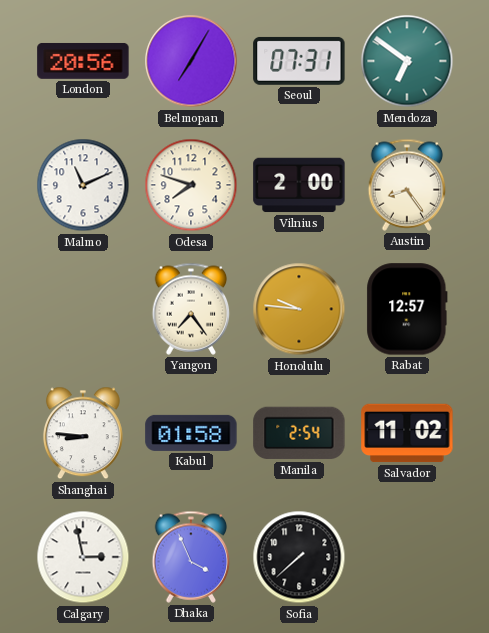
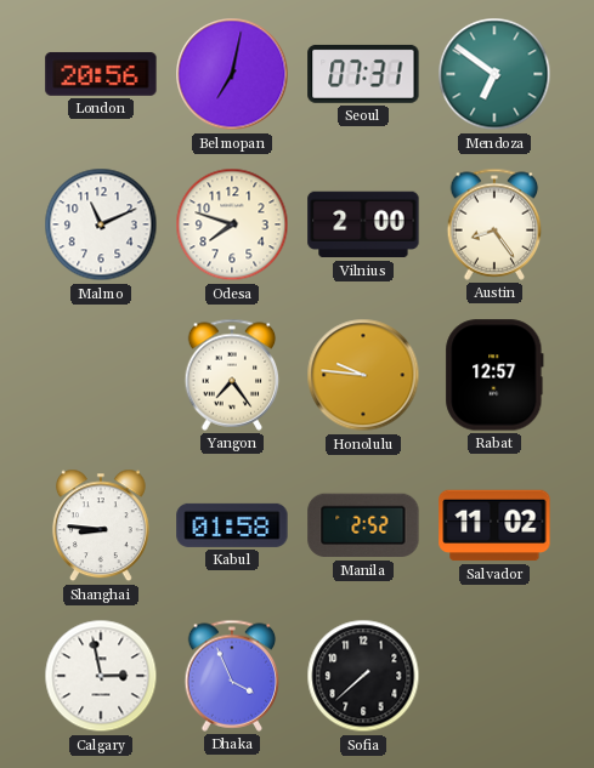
Belmopan: 7:05 -> 7:02 (232, 74)
Manila: 2:54 -> 2:52 (363, 525)
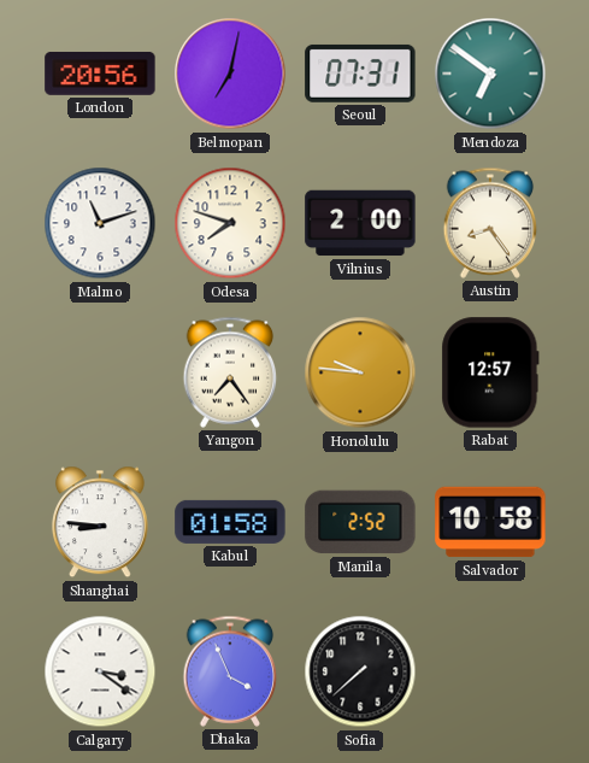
Malmo: 11:11 -> 11:12 (100, 223)
Salvador: 11:02 -> 10:58 (490, 522)
Calgary: 2:58 -> 3:21 (100, 671)
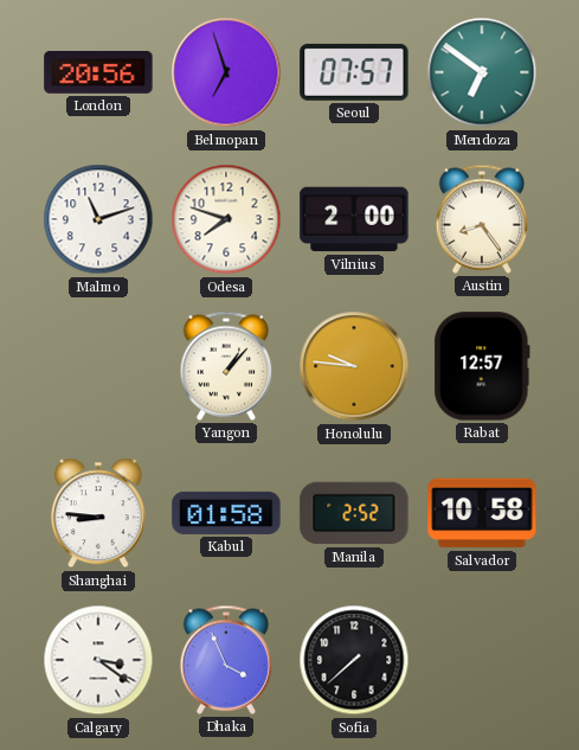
Belmopan: 7:02 -> 6:57 (226, 72)
Seoul: 07:31 -> 07:57 (354, 72)
Yangon: 7:24 -> 1:07 (226, 366)
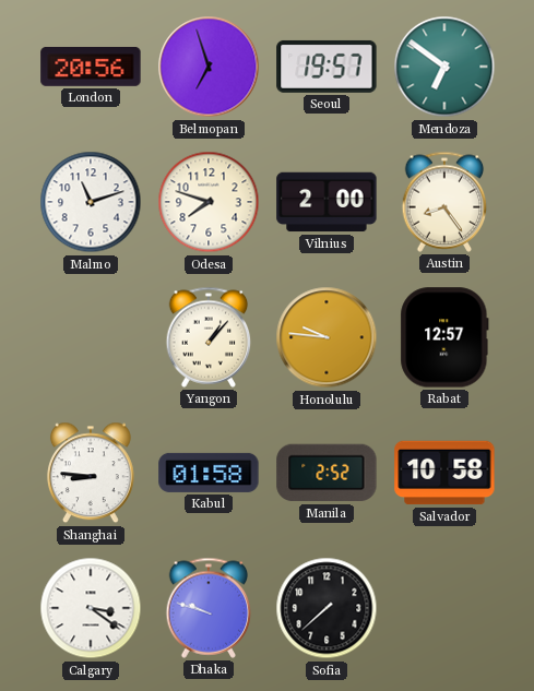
Seoul: 07:57 -> 19:57 (327, 67)
Dhaka: 3:56 -> 9:48 (209, 608)
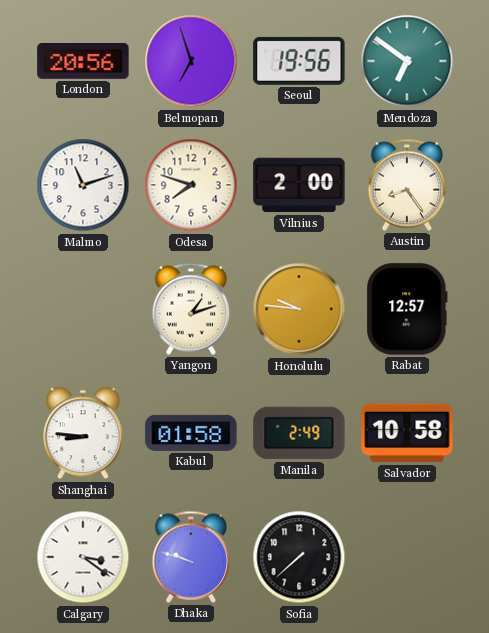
Seoul: 19:57 -> 19:56 (299, 61)
Yangon: 1:07 -> 1:12 (191, 309)
Manila: 2:52 -> 2:49 (299, 433)
